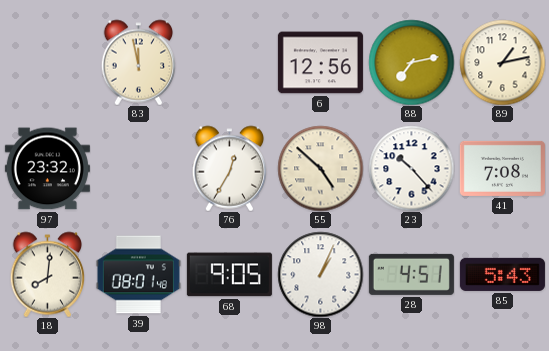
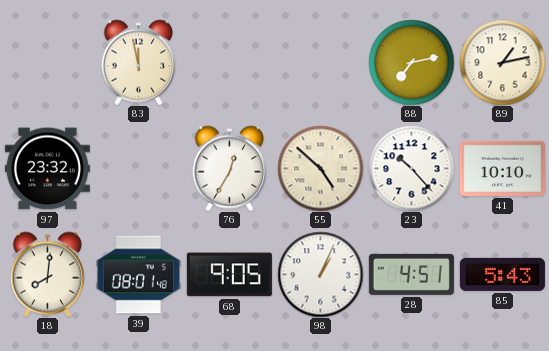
6: 12:56 -> none (320, 63)
41: 7:08 -> 10:10 (502, 168)
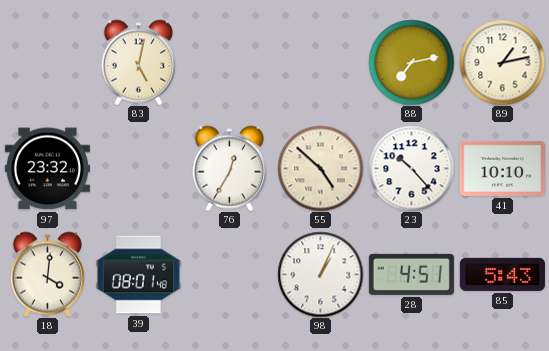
83: 11:58 -> 5:02 (139, 62)
18: 8:01 -> 4:01 (48, 274)
68: 9:05 -> none (229, 275)
